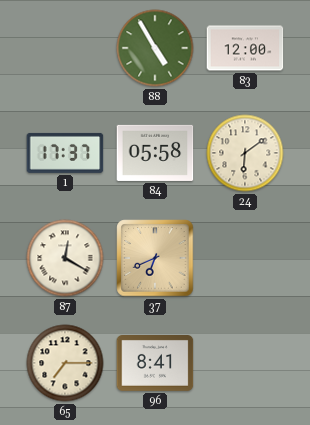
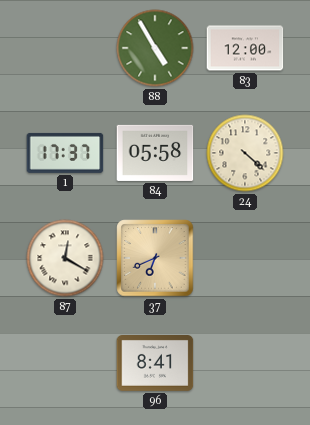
24: 6:09 -> 4:22 (245, 153)
65: 7:15 -> none (65, 363)
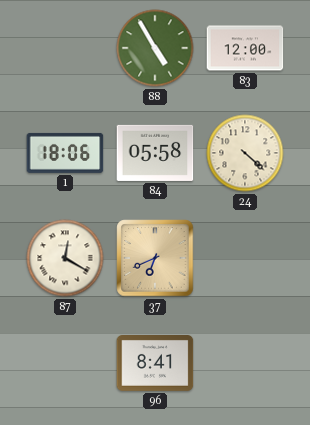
1: 17:37 -> 18:06 (65, 153)
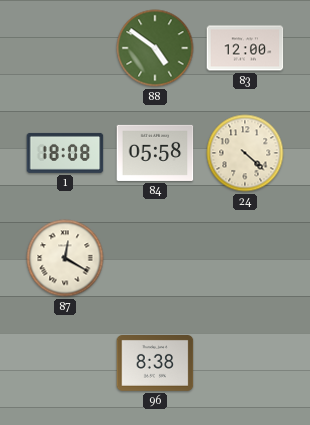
88: 4:55 -> 4:51 (155, 48)
1: 18:06 -> 18:08 (65, 153)
37: 6:41 -> none (155, 258)
96: 8:41 -> 8:38 (155, 364)
